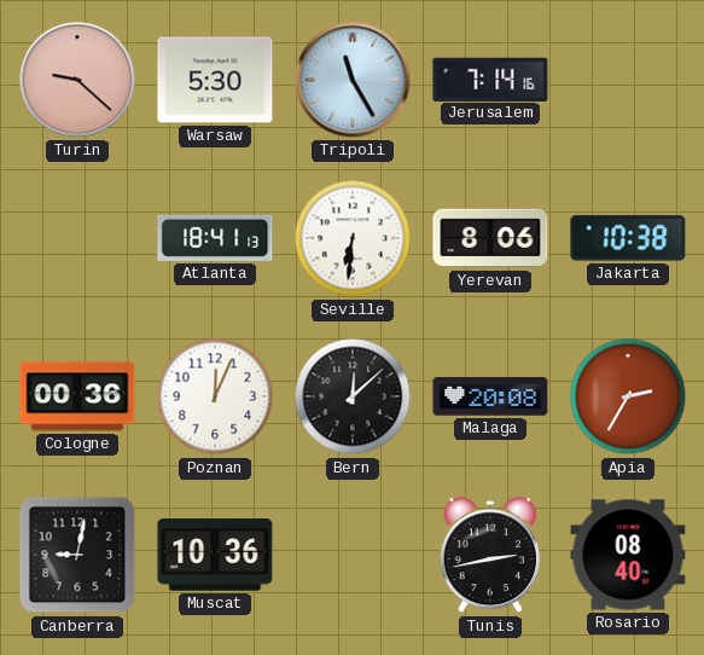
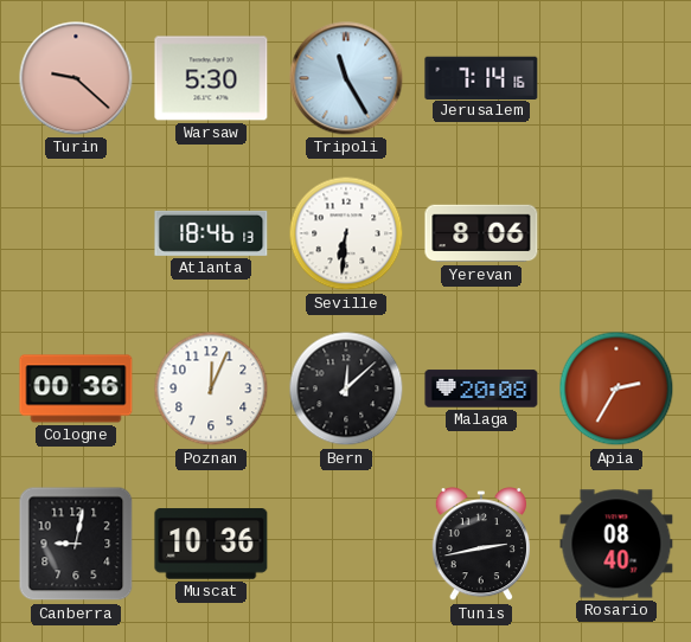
Atlanta: 18:41 -> 18:46 (211, 233)
Jakarta: 10:38 -> none (628, 238)
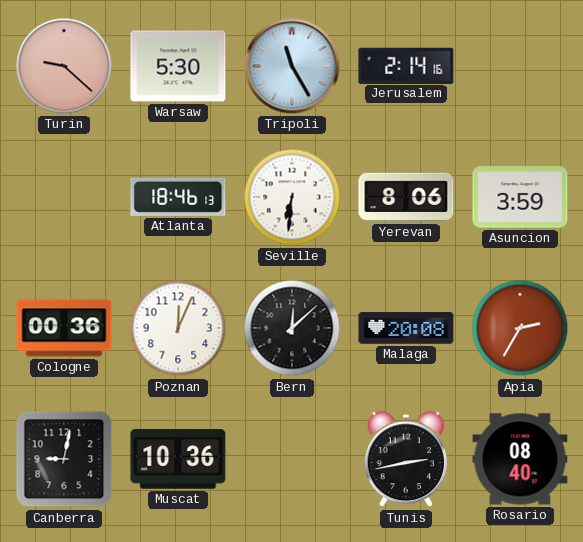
Jerusalem: 7:14 -> 2:14 (406, 65)
Asuncion: none -> 3:59 (520, 197)
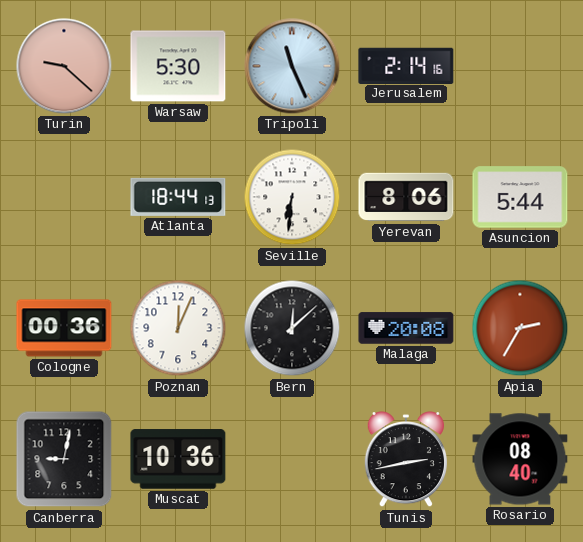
Tripoli: 11:25 -> 11:26 (292, 66)
Atlanta: 18:46 -> 18:44 (178, 197)
Asuncion: 3:59 -> 5:44 (520, 197)
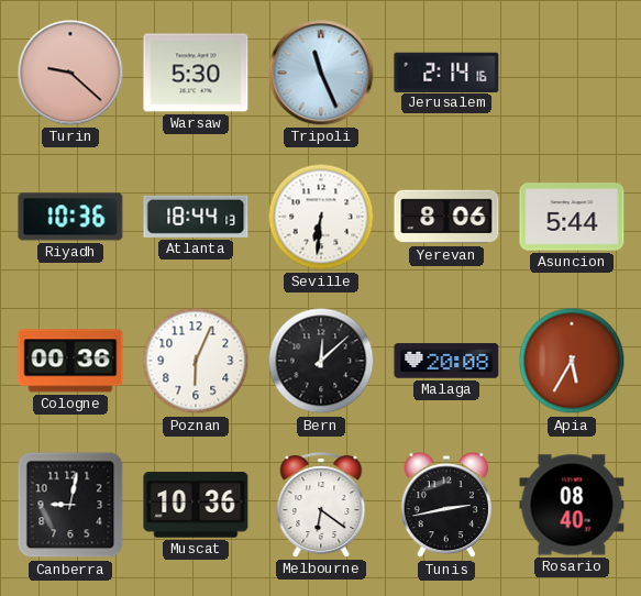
Riyadh: none -> 10:36 (70, 217)
Poznan: 12:04 -> 6:04 (196, 361)
Apia: 2:35 -> 5:35 (572, 361)
Melbourne: none -> 6:21 (321, 505)
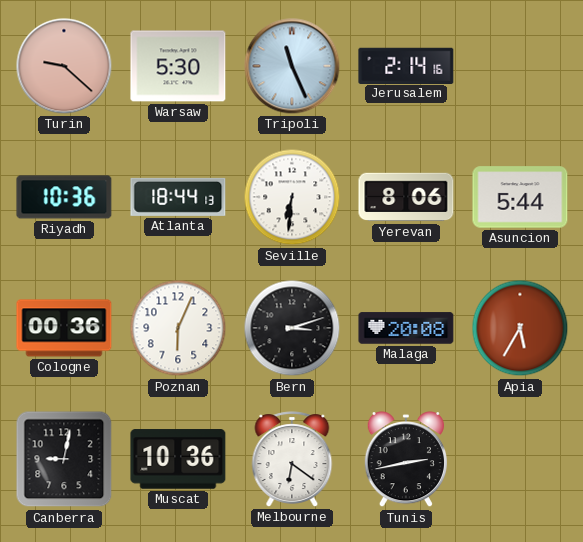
Bern: 12:08 -> 3:12 (292, 328)
Rosario: 08:40 -> none (572, 505)
